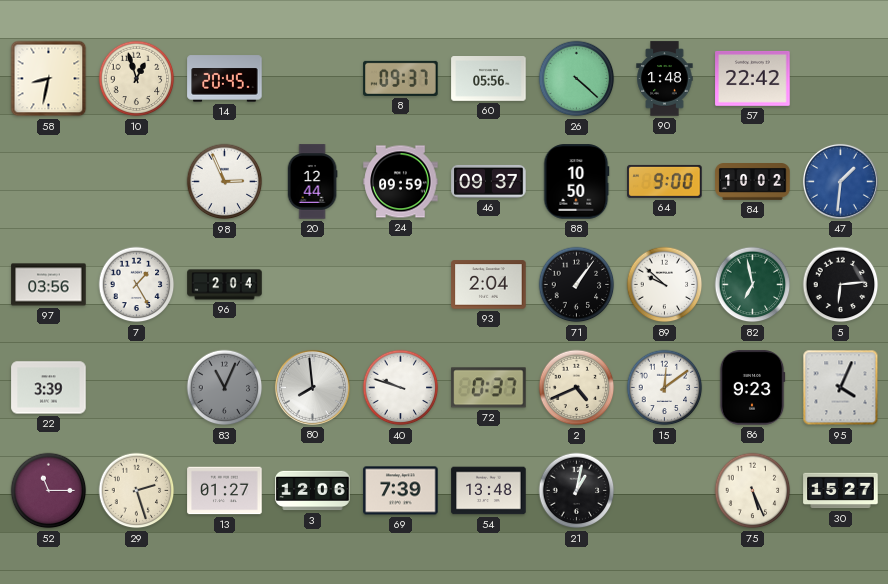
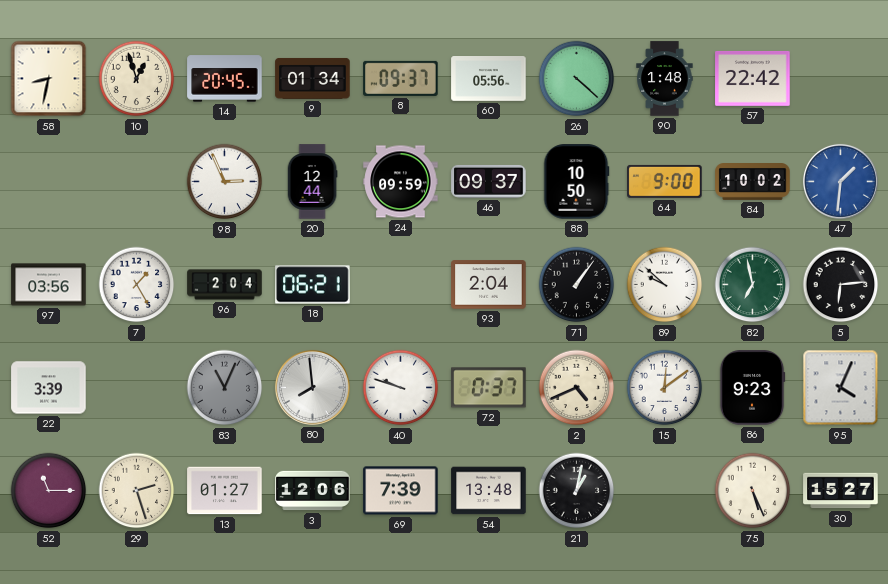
9: none -> 01:34 (313, 78)
18: none -> 06:21 (313, 285)
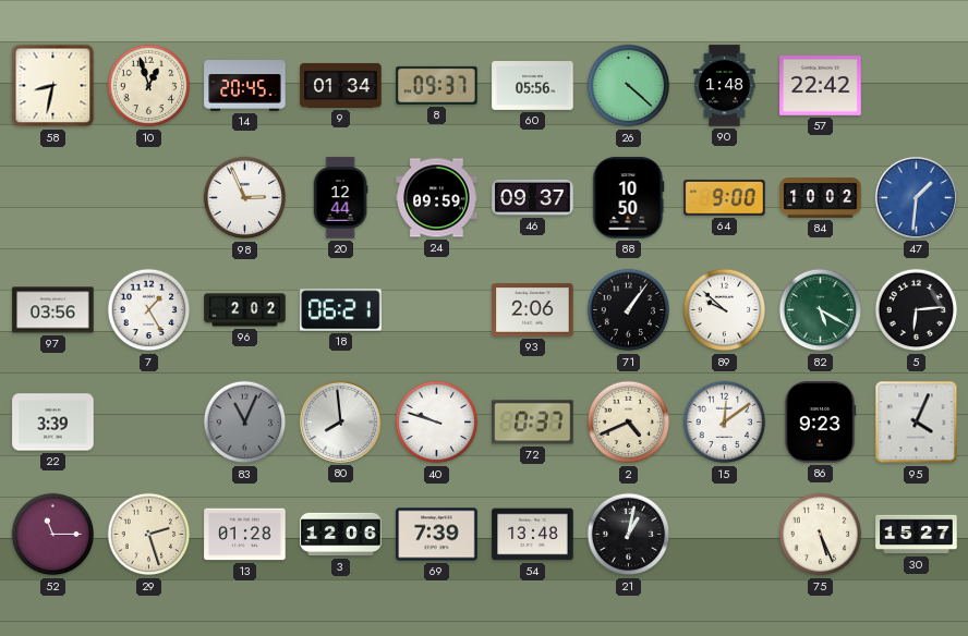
96: 2:04 -> 2:02 (245, 310)
93: 2:04 -> 2:06 (533, 310)
82: 6:58 -> 5:20 (821, 310)
13: 01:27 -> 01:28 (245, 535)
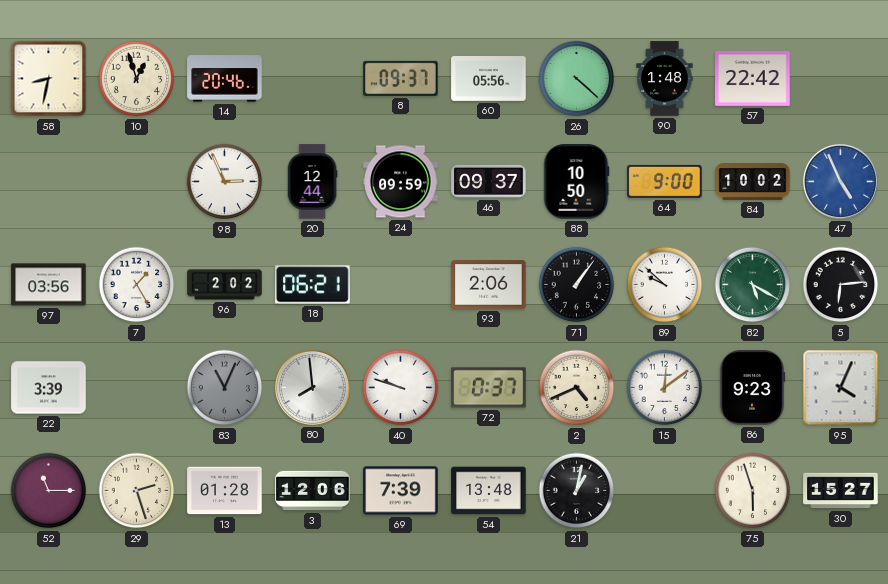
14: 20:45 -> 20:46 (225, 79)
9: 01:34 -> none (341, 85)
47: 1:31 -> 4:56 (840, 181)
75: 5:26 -> 5:57 (753, 491)
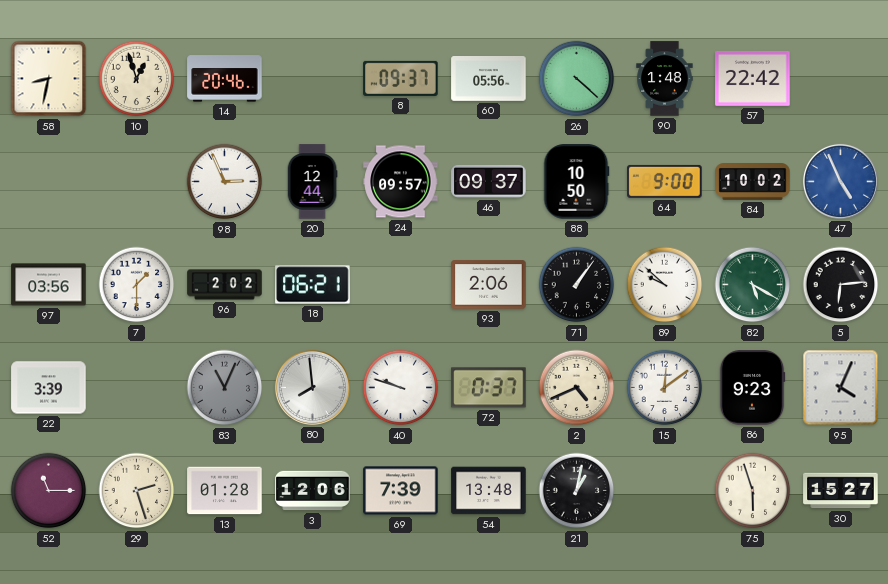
24: 09:59 -> 09:57 (401, 182)
7: 1:25 -> 1:30 (137, 285)
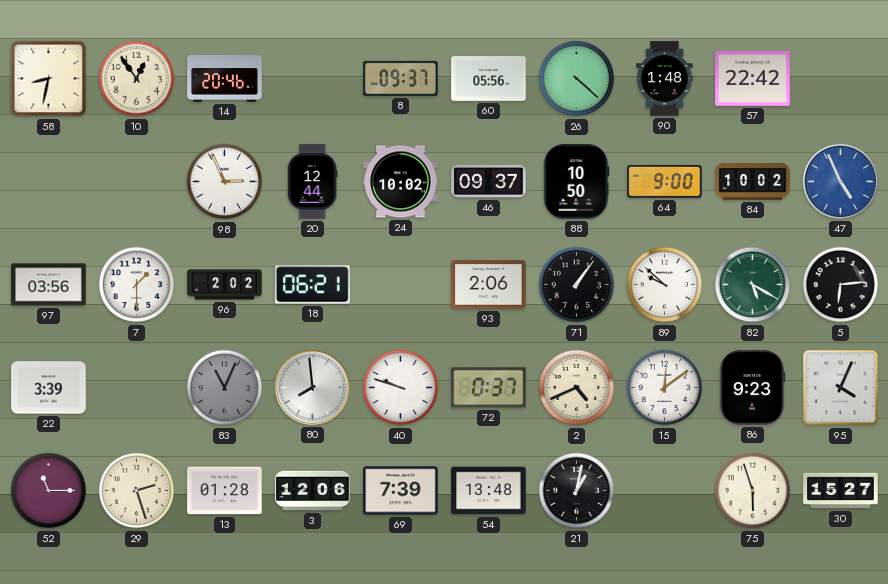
10: 12:57 -> 12:54 (137, 79)
24: 09:57 -> 10:02 (401, 182)
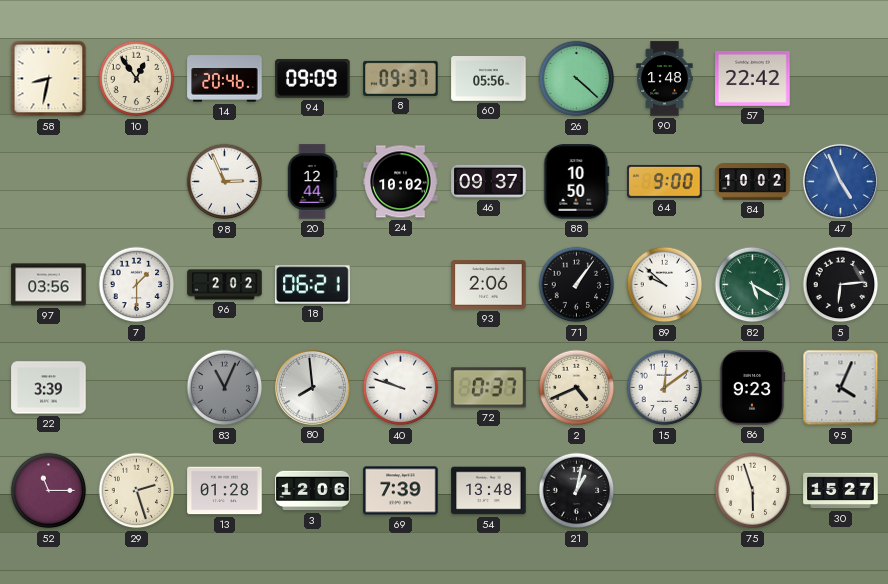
94: none -> 09:09 (313, 79)
